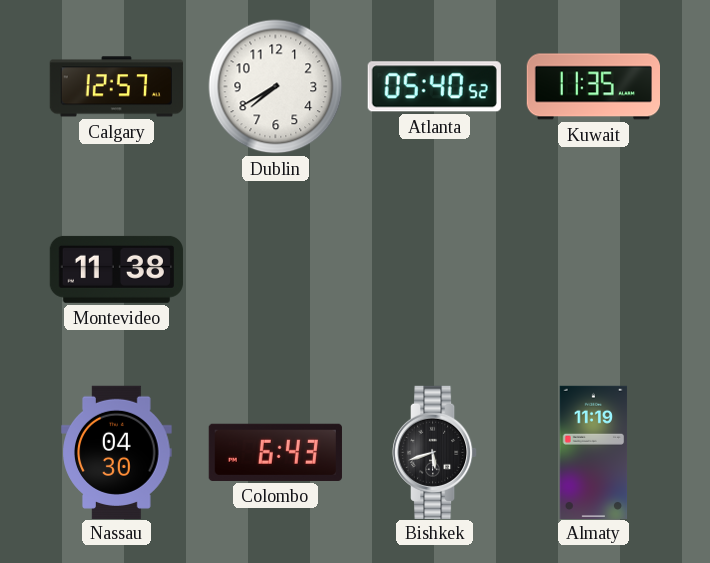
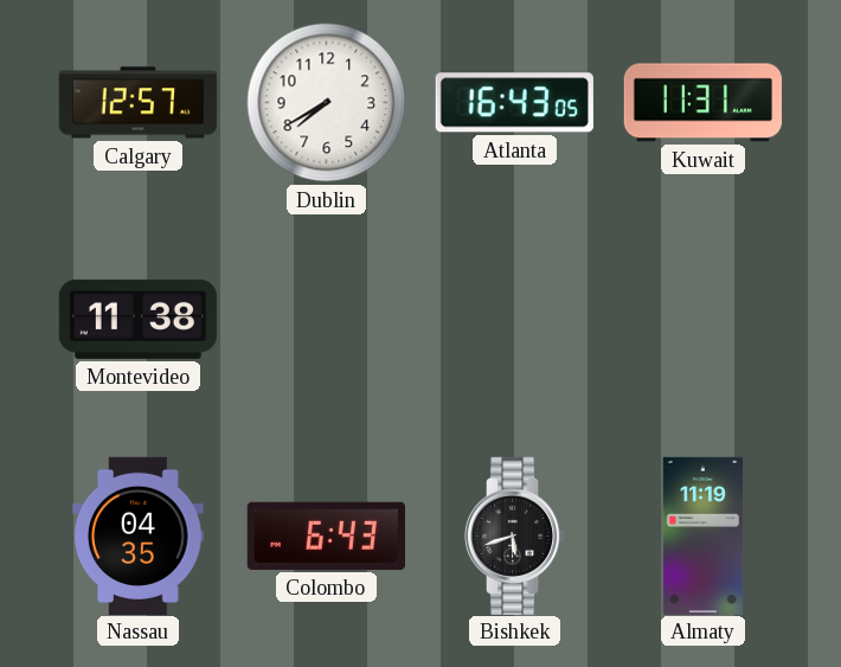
Atlanta: 05:40 -> 16:43 (514, 103)
Kuwait: 11:35 -> 11:31 (702, 103)
Nassau: 04:30 -> 04:35 (139, 535)
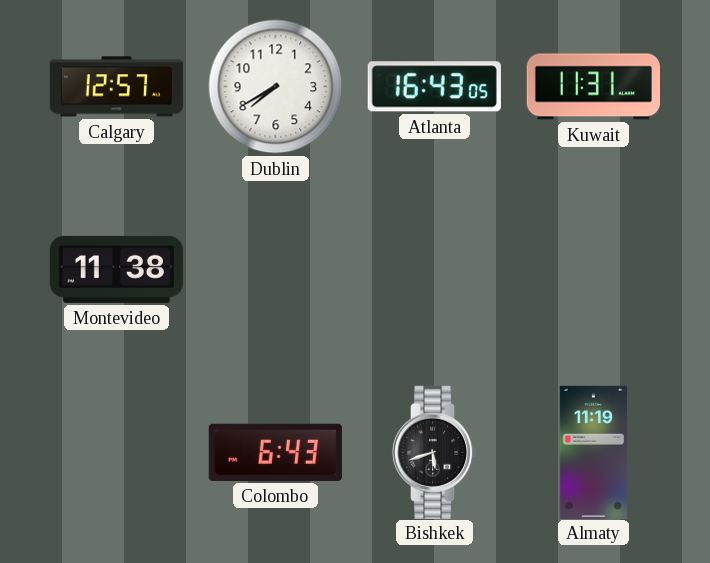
Nassau: 04:35 -> none (139, 535)
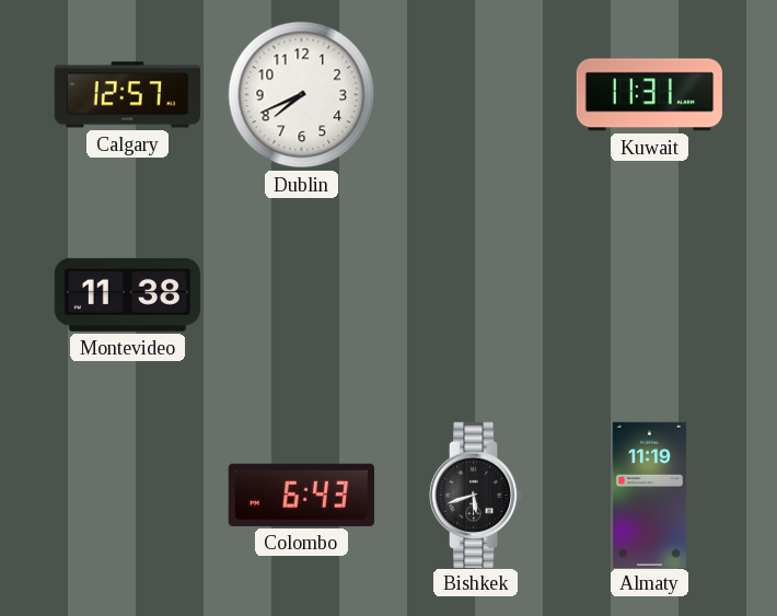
Dublin: 7:40 -> 7:41 (302, 95)
Atlanta: 16:43 -> none (434, 87)
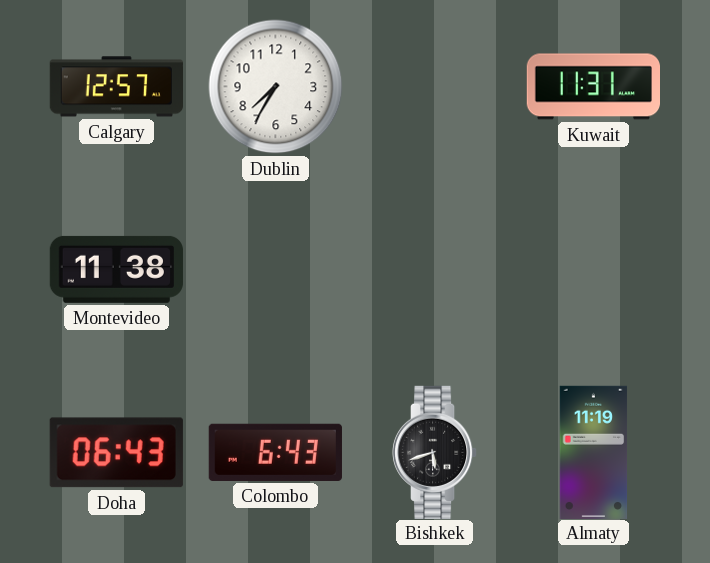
Dublin: 7:41 -> 7:35 (276, 87)
Doha: none -> 06:43 (116, 453)
